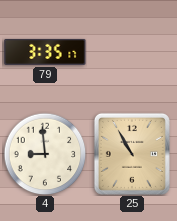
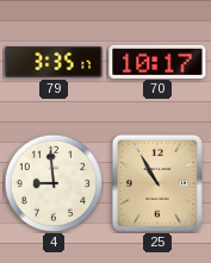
70: none -> 10:17 (157, 61)
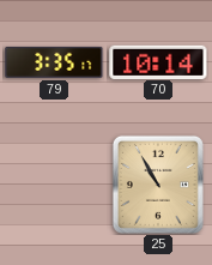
70: 10:17 -> 10:14 (158, 61)
4: 8:59 -> none (54, 183)
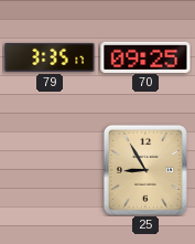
70: 10:14 -> 09:25 (145, 56)
25: 10:55 -> 8:55 (145, 170)
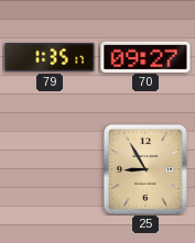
79: 3:35 -> 1:35 (50, 57)
70: 09:25 -> 09:27 (145, 56)
